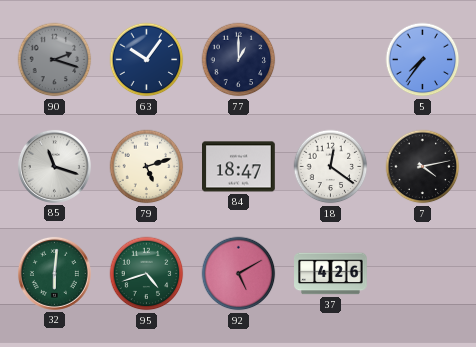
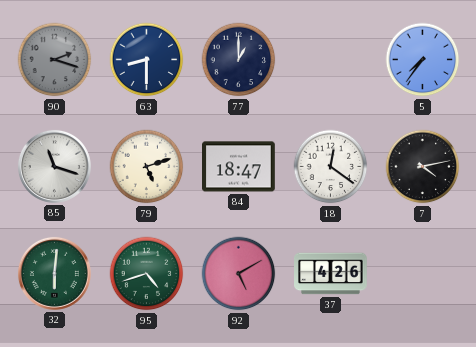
63: 10:06 -> 8:30 (147, 60)
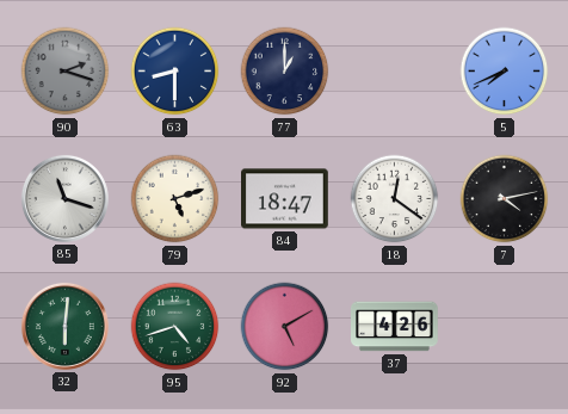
5: 7:36 -> 7:41 (505, 72)
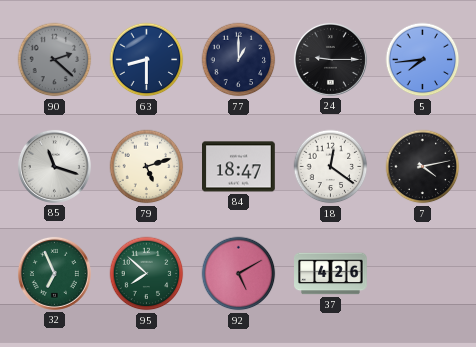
90: 2:18 -> 2:22 (55, 60)
24: none -> 9:15 (330, 59)
5: 7:41 -> 7:44 (423, 60)
32: 6:01 -> 6:56 (54, 273)
95: 4:42 -> 7:52 (147, 274)
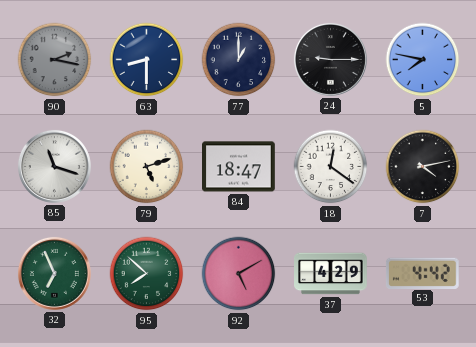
90: 2:22 -> 2:17 (55, 60)
5: 7:44 -> 7:47 (423, 60)
37: 4:26 -> 4:29 (331, 274)
53: none -> 4:42 (422, 273)
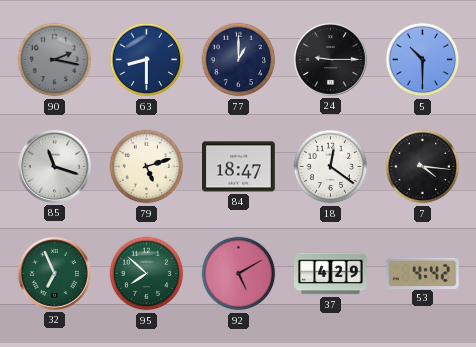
5: 7:47 -> 10:30 (423, 60)
7: 4:13 -> 4:16 (423, 167)
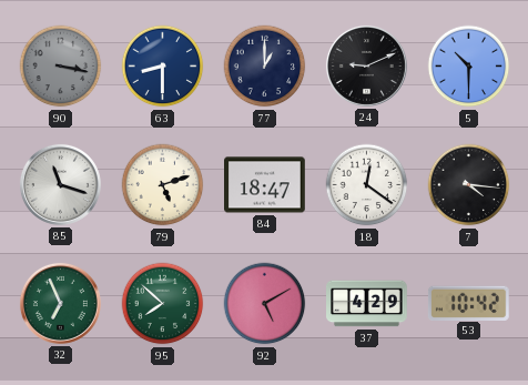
90: 2:17 -> 3:17 (61, 67)
24: 9:15 -> 9:11 (366, 65)
53: 4:42 -> 10:42 (468, 303)
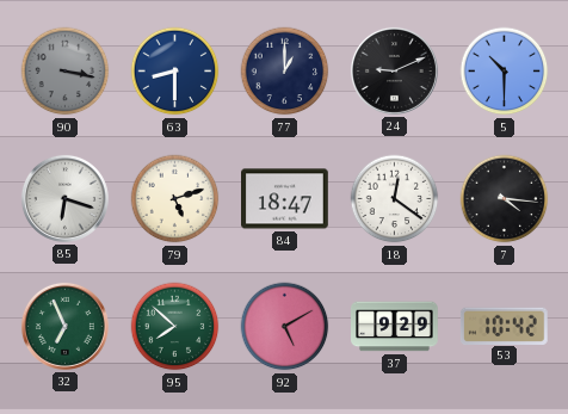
85: 11:18 -> 6:18 (64, 198)
37: 4:29 -> 9:29 (395, 327)
